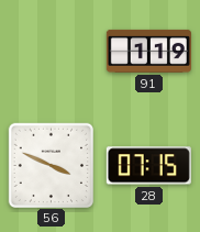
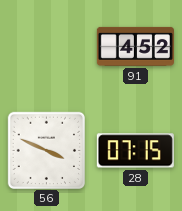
91: 1:19 -> 4:52 (135, 46)
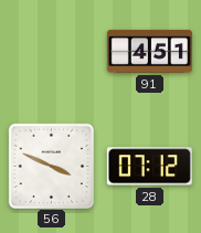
91: 4:52 -> 4:51 (149, 51)
28: 07:15 -> 07:12 (149, 167)
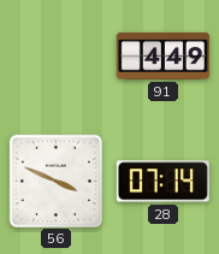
91: 4:51 -> 4:49 (162, 55)
28: 07:12 -> 07:14 (162, 182)
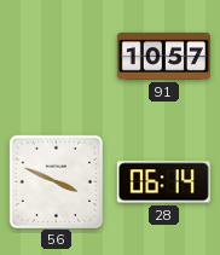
91: 4:49 -> 10:57 (163, 56)
28: 07:14 -> 06:14 (163, 182)
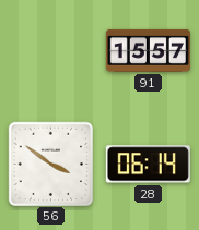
91: 10:57 -> 15:57 (148, 50)
56: 3:49 -> 3:51 (50, 164)
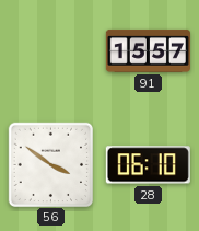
28: 06:14 -> 06:10 (148, 165)
